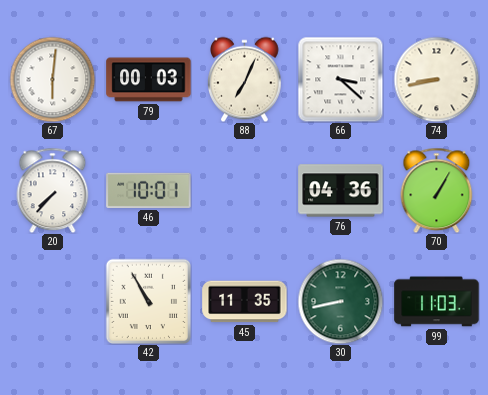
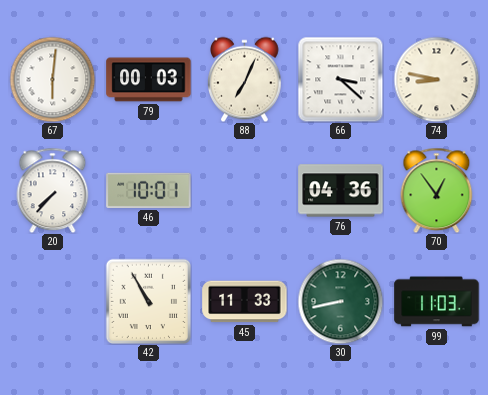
74: 8:43 -> 8:47 (436, 79)
70: 1:05 -> 12:54 (437, 190)
45: 11:35 -> 11:33 (245, 302)
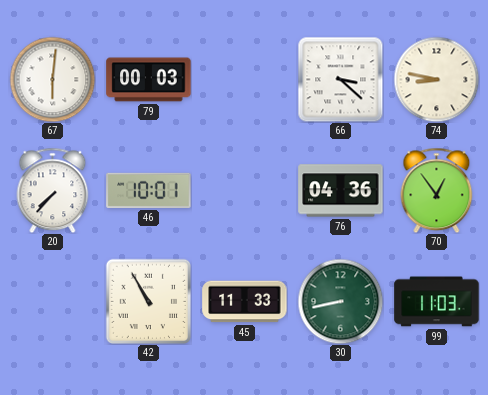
88: 7:04 -> none (245, 79)
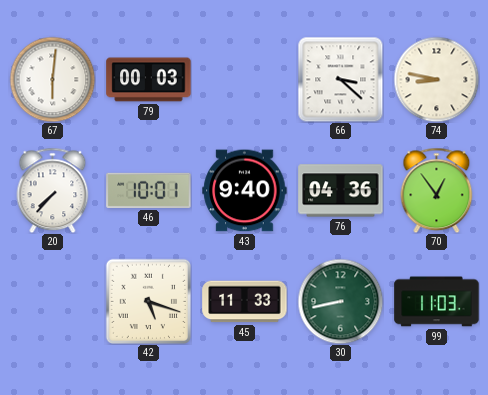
43: none -> 9:40 (245, 191)
42: 10:55 -> 5:18 (148, 301)
